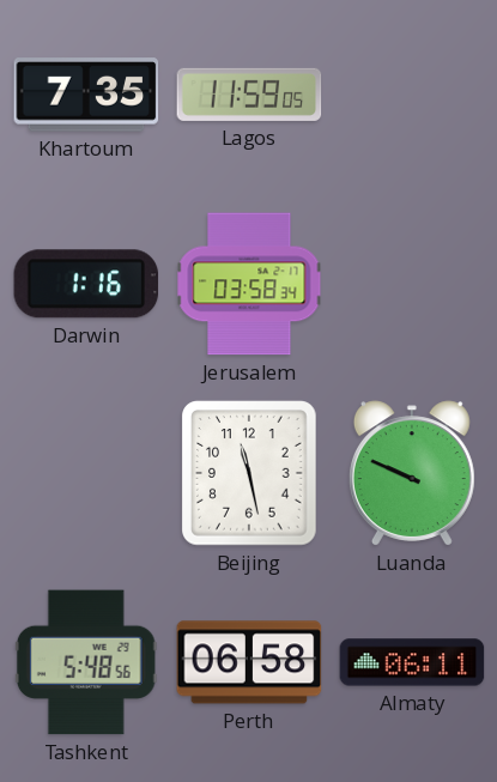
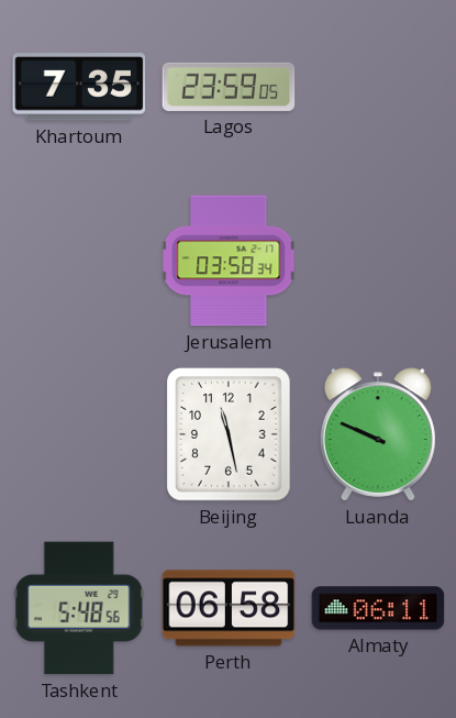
Lagos: 11:59 -> 23:59 (229, 87)
Darwin: 1:16 -> none (86, 284)
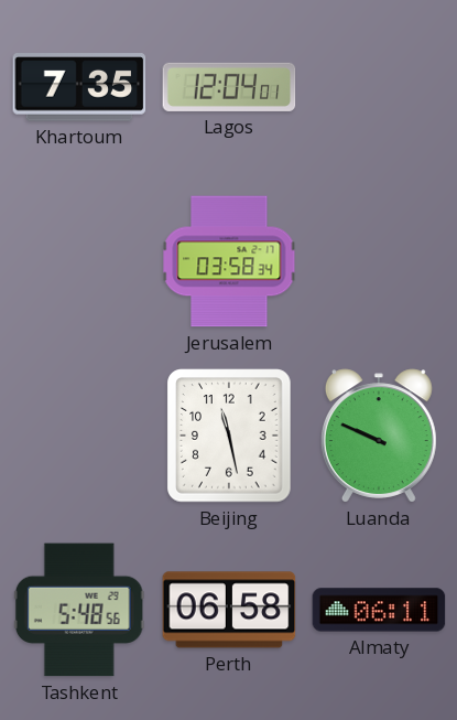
Lagos: 23:59 -> 12:04 (229, 87)
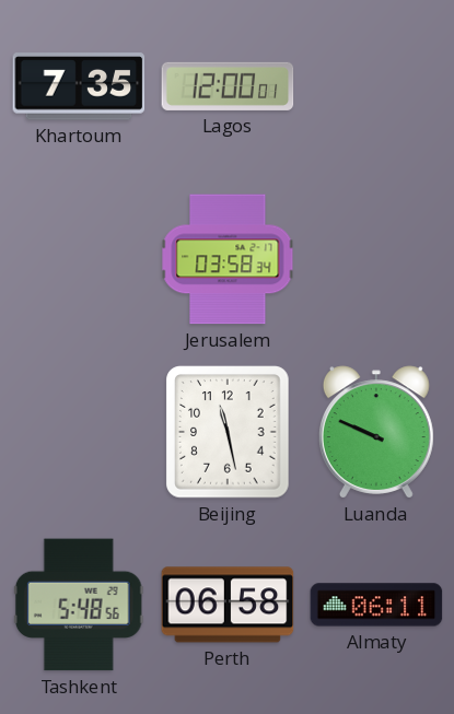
Lagos: 12:04 -> 12:00 (228, 86)
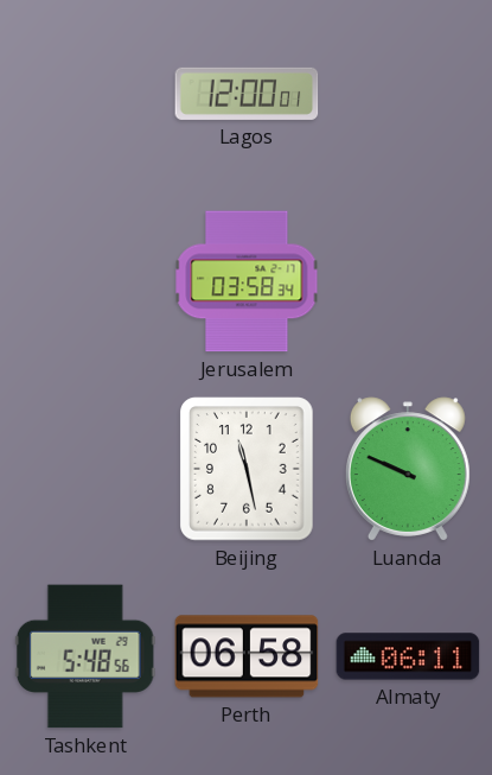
Khartoum: 7:35 -> none (79, 86)
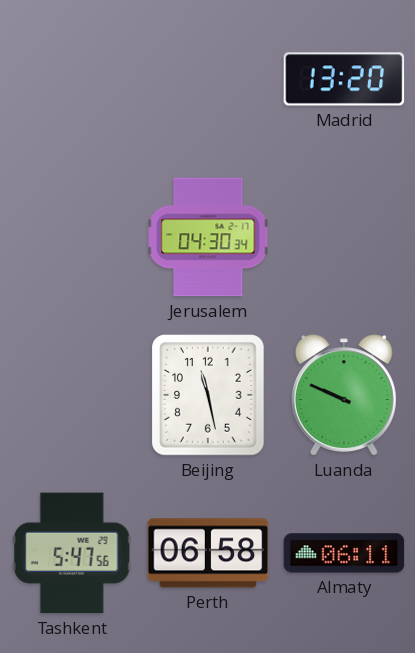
Lagos: 12:00 -> none (247, 94)
Madrid: none -> 13:20 (344, 79)
Jerusalem: 03:58 -> 04:30 (208, 237)
Tashkent: 5:48 -> 5:47 (72, 553)
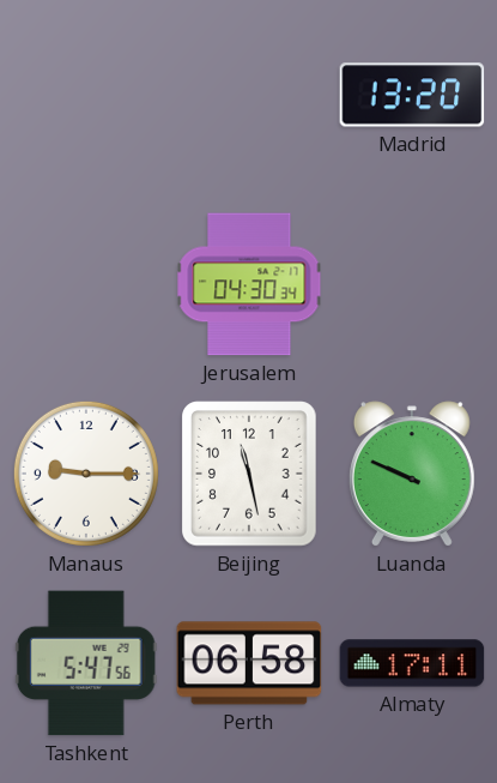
Manaus: none -> 9:15 (86, 474)
Almaty: 06:11 -> 17:11 (412, 663)
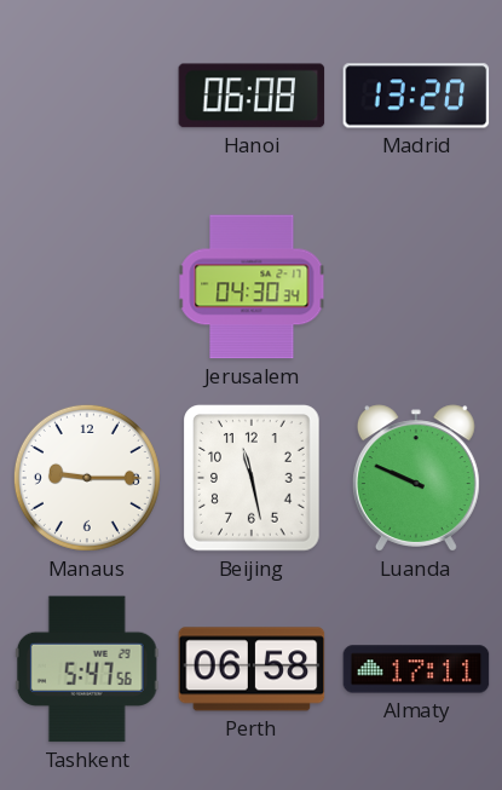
Hanoi: none -> 06:08 (252, 96)
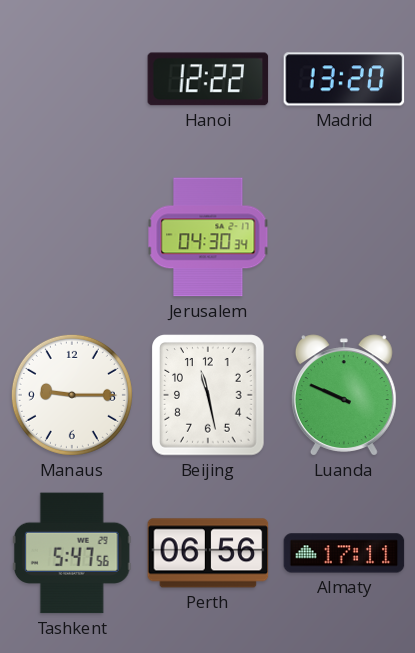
Hanoi: 06:08 -> 12:22 (208, 79)
Perth: 06:58 -> 06:56 (208, 553)
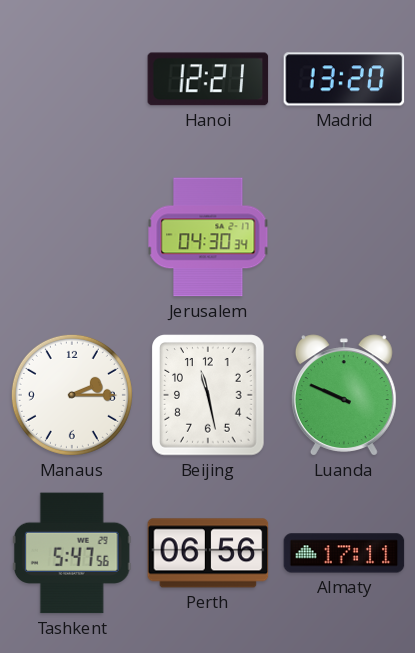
Hanoi: 12:22 -> 12:21 (208, 79)
Manaus: 9:15 -> 2:15 (72, 395)
